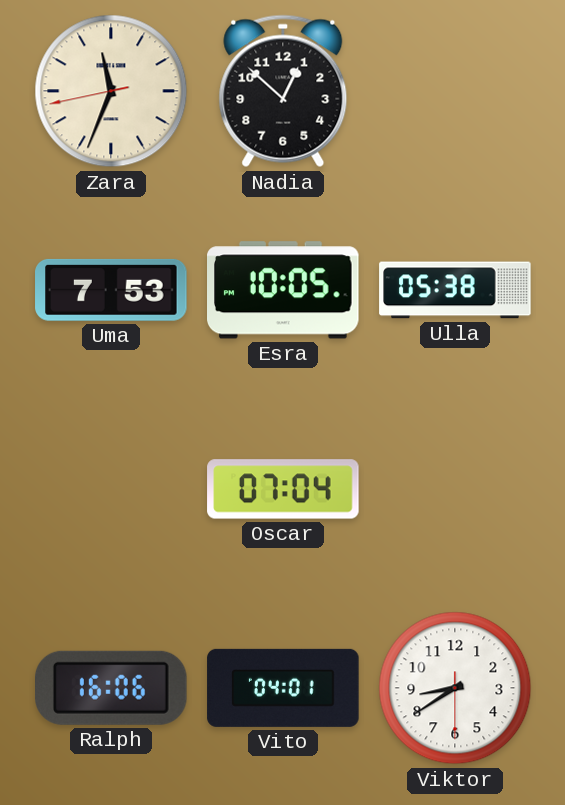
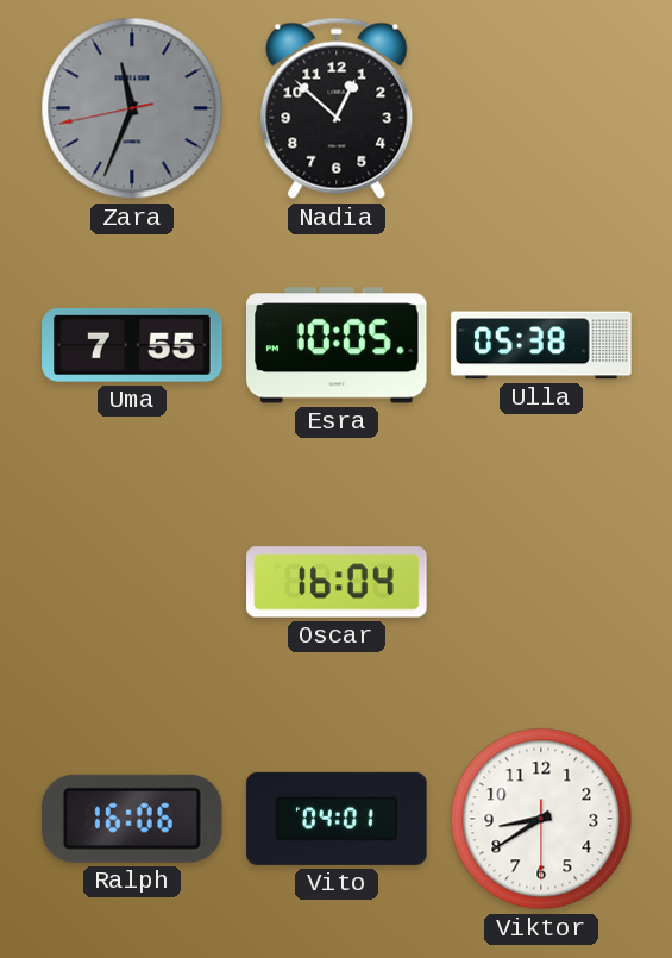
Zara dial: cream -> grey (132, 108)
Uma: 7:53 -> 7:55 (132, 345)
Oscar: 07:04 -> 16:04 (337, 582)
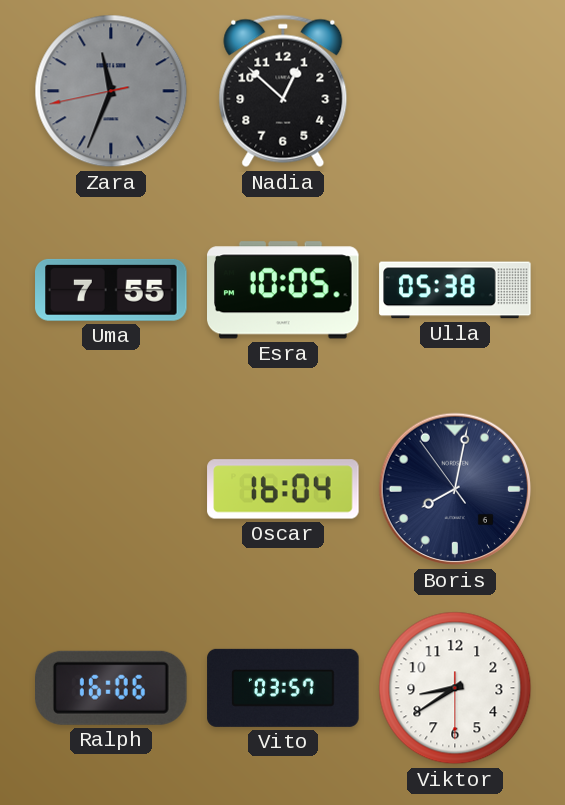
Boris: none -> 8:01 (455, 489)
Vito: 04:01 -> 03:57 (283, 688)
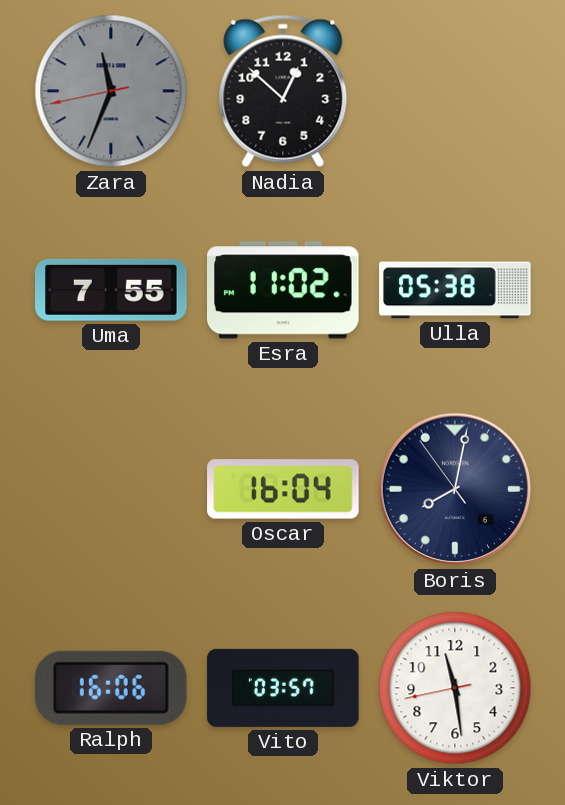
Esra: 10:05 -> 11:02 (284, 290)
Viktor: 8:39 -> 11:28 (455, 688)
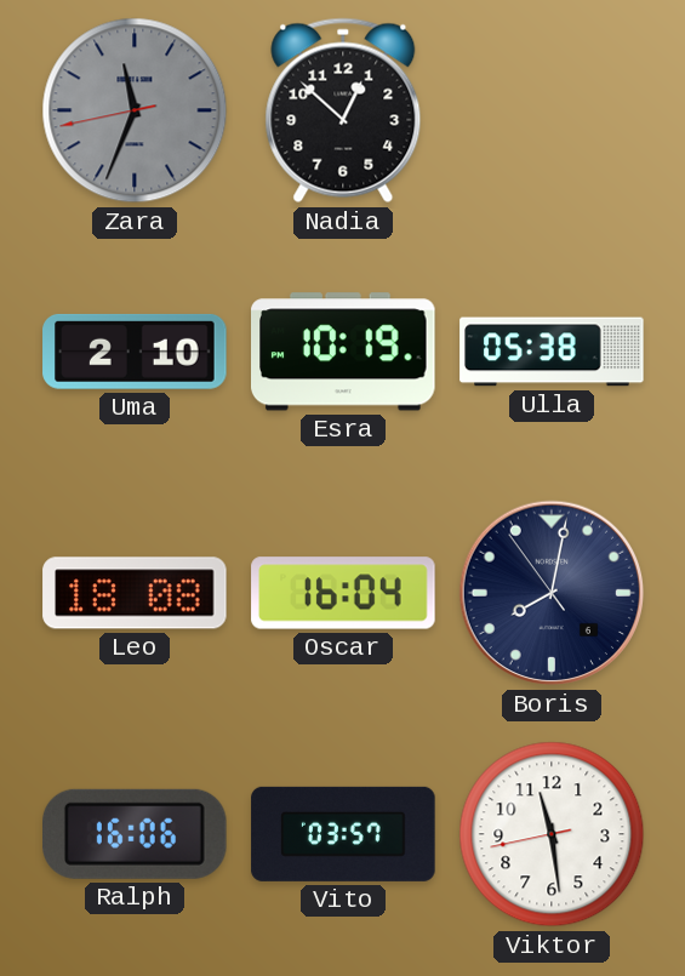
Uma: 7:55 -> 2:10 (135, 352)
Esra: 11:02 -> 10:19 (344, 352)
Leo: none -> 18:08 (135, 593)
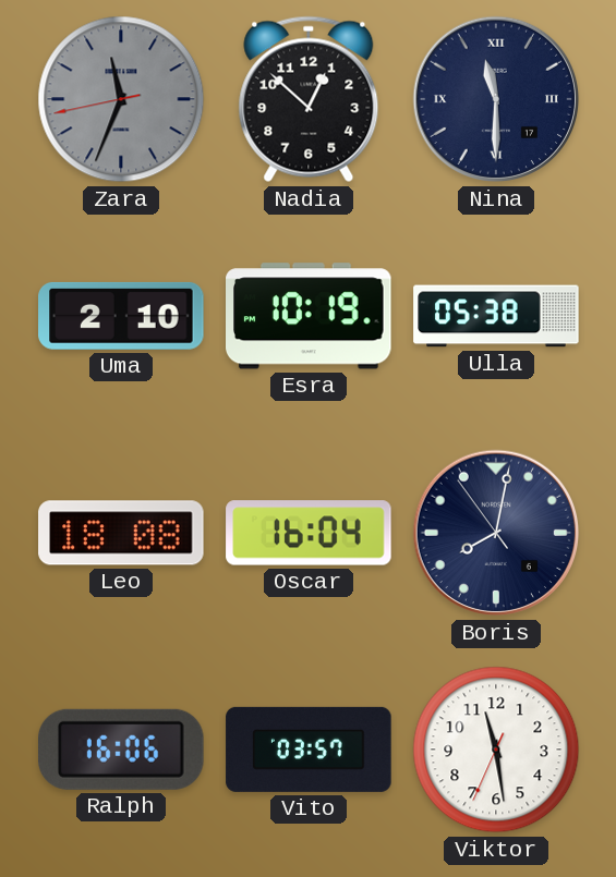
Nina: none -> 11:30 (496, 99)
Viktor: 11:28:43 -> 11:28:34 (496, 750)
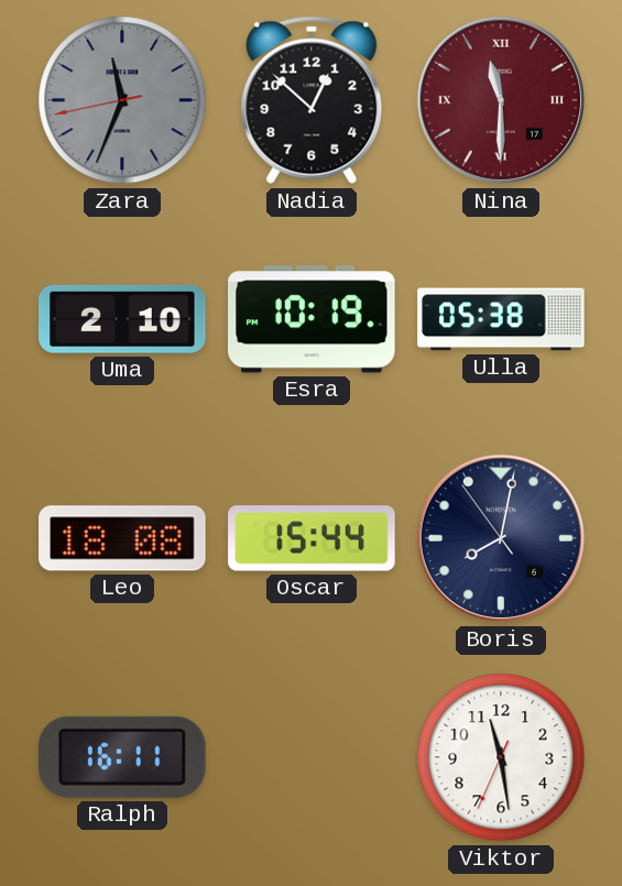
Nina dial: navy -> burgundy (501, 100)
Oscar: 16:04 -> 15:44 (312, 538)
Ralph: 16:06 -> 16:11 (123, 757)
Vito: 03:57 -> none (309, 750)
